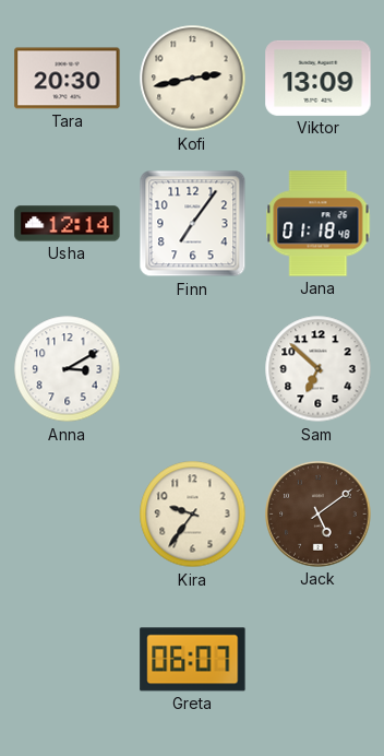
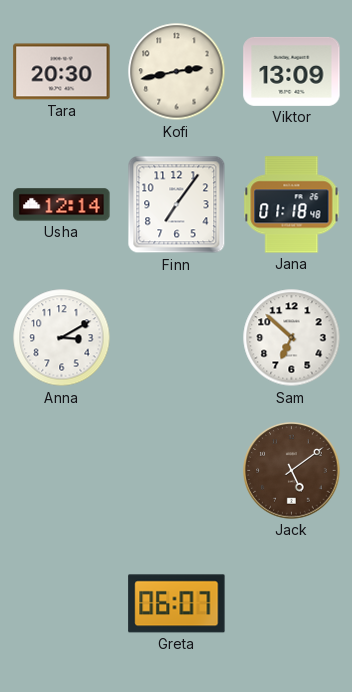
Kira: 9:36 -> none (193, 515)
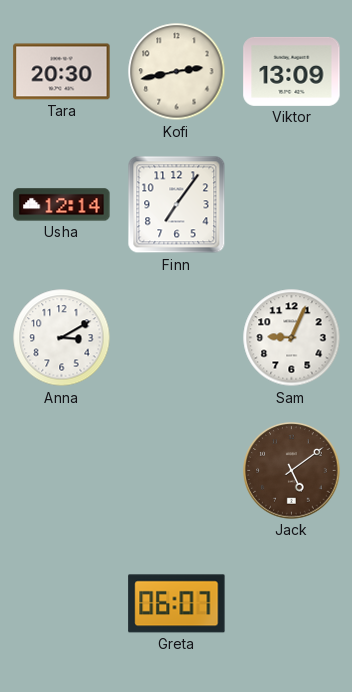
Jana: 01:18 -> none (292, 205)
Sam: 6:52 -> 9:04 (292, 338)
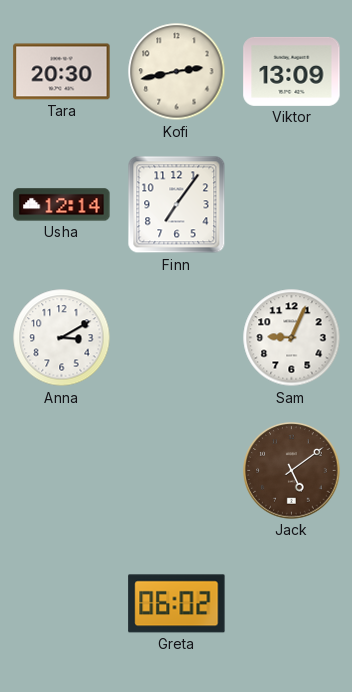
Greta: 06:07 -> 06:02 (177, 604)
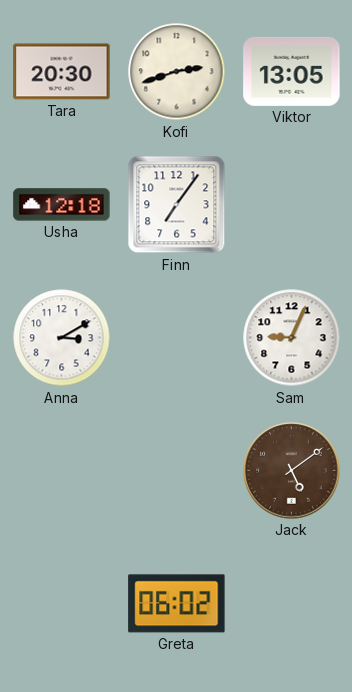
Kofi: 2:43 -> 2:42 (177, 72)
Viktor: 13:09 -> 13:05 (292, 71)
Usha: 12:14 -> 12:18 (62, 205)
